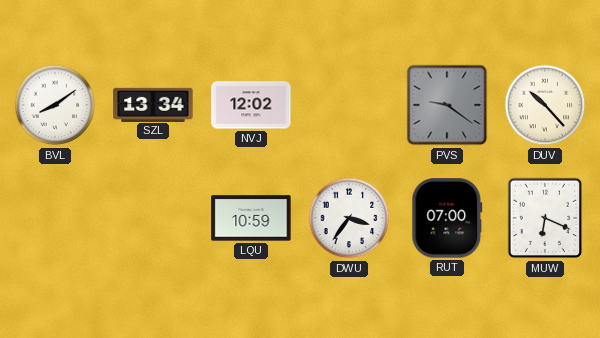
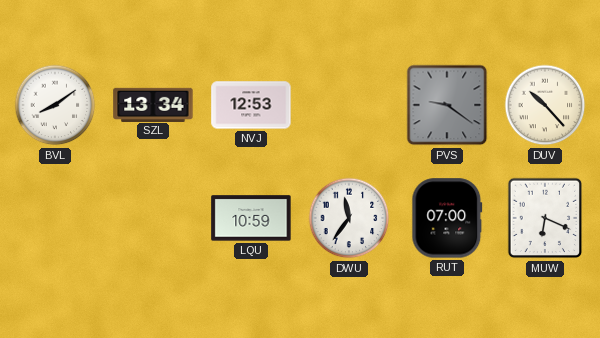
NVJ: 12:02 -> 12:53 (251, 105)
DWU: 3:36 -> 11:36 (349, 218)
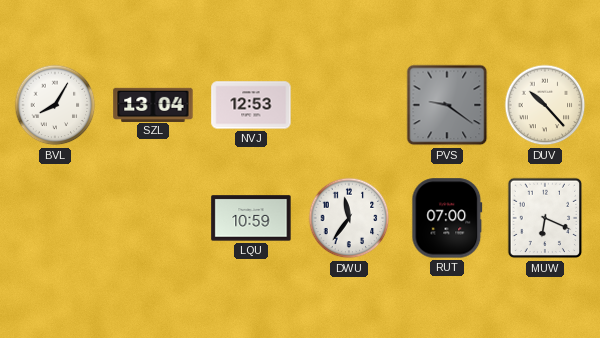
BVL: 8:09 -> 8:05 (55, 105)
SZL: 13:34 -> 13:04 (153, 104)
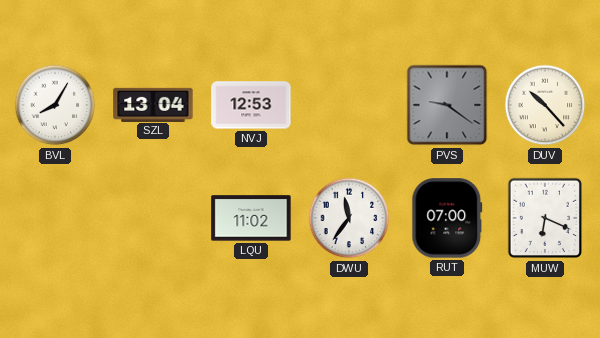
LQU: 10:59 -> 11:02 (251, 218)
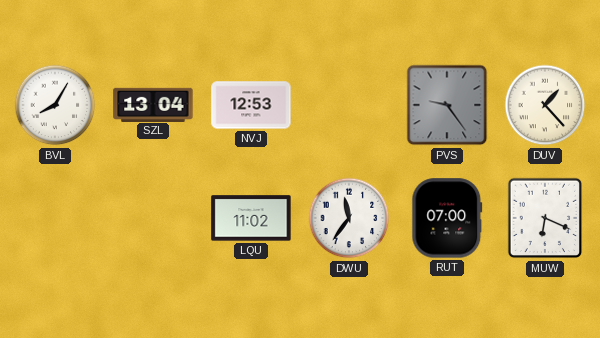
PVS: 9:21 -> 9:24 (447, 105)
DUV: 10:23 -> 1:23 (545, 105)
